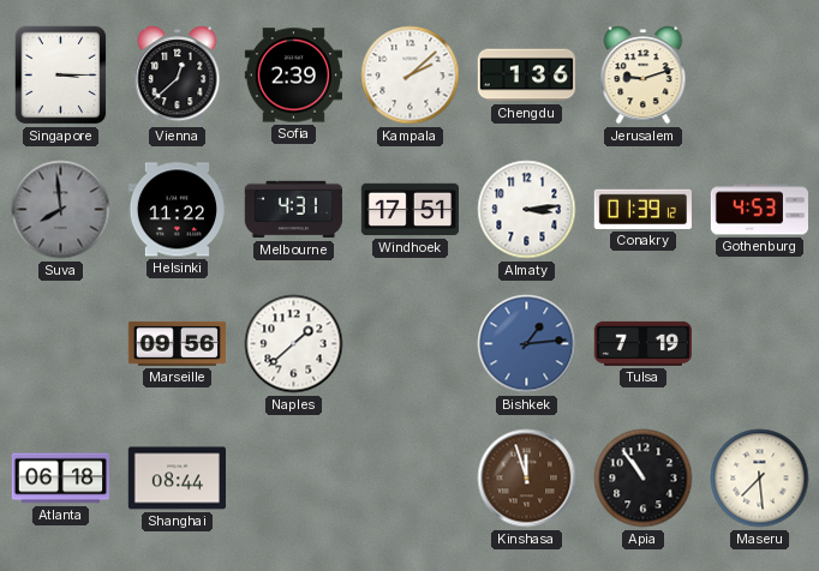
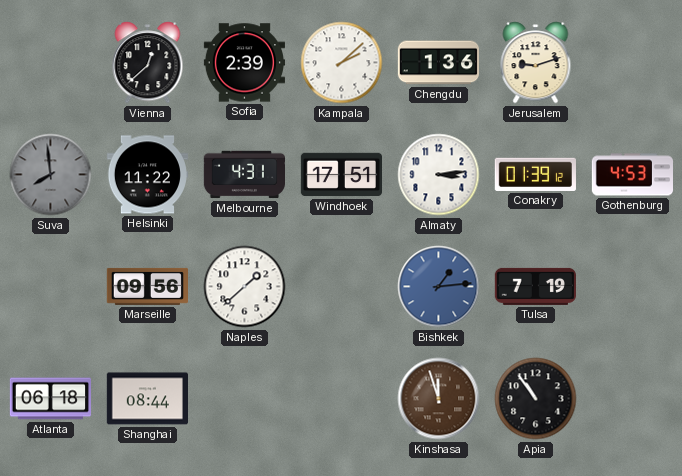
Singapore: 3:15 -> none (61, 76)
Maseru: 7:29 -> none (760, 479)
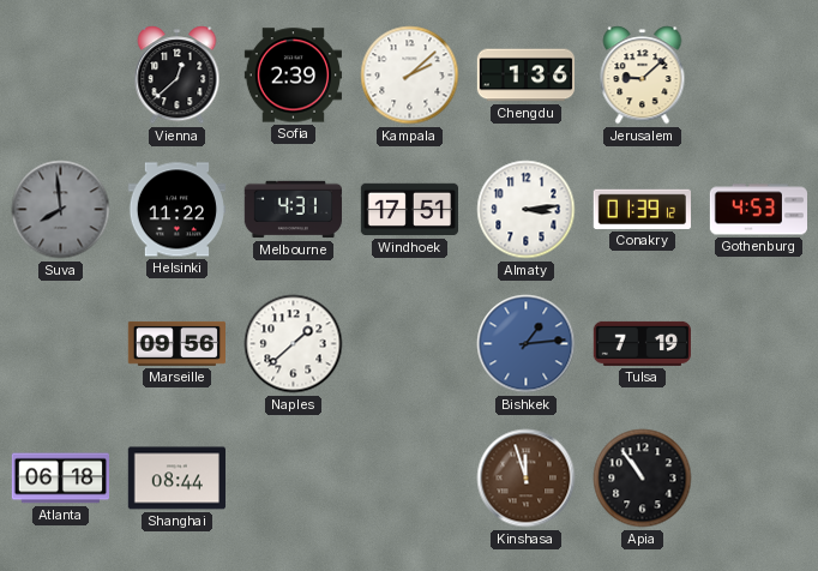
Jerusalem: 9:12 -> 9:08 (643, 76)
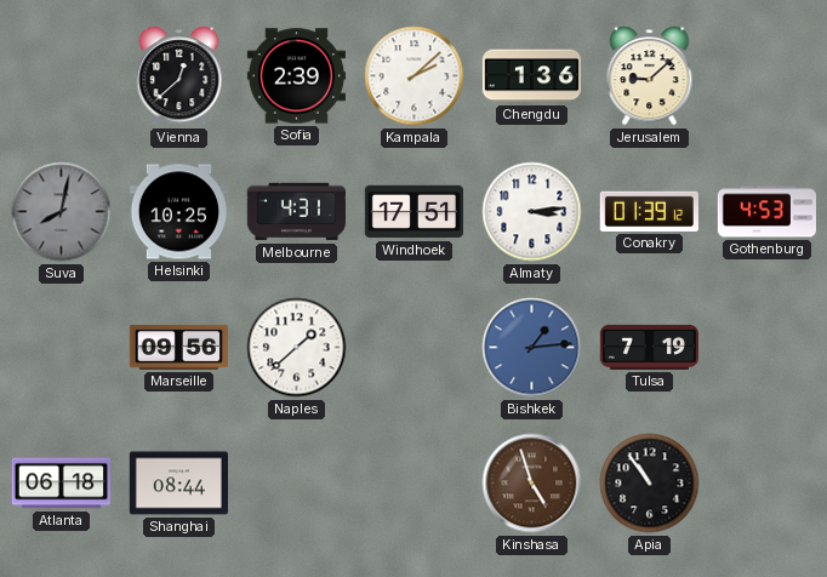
Suva: 7:59 -> 8:02 (62, 212)
Helsinki: 11:22 -> 10:25 (178, 212)
Kinshasa: 11:57 -> 4:57 (532, 484)
